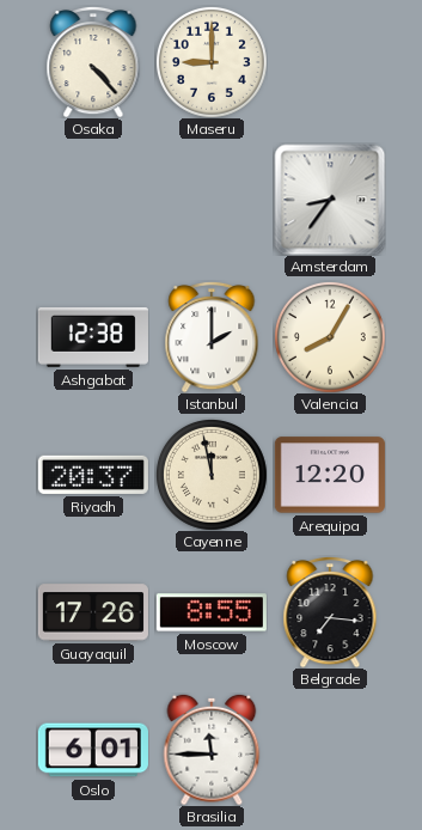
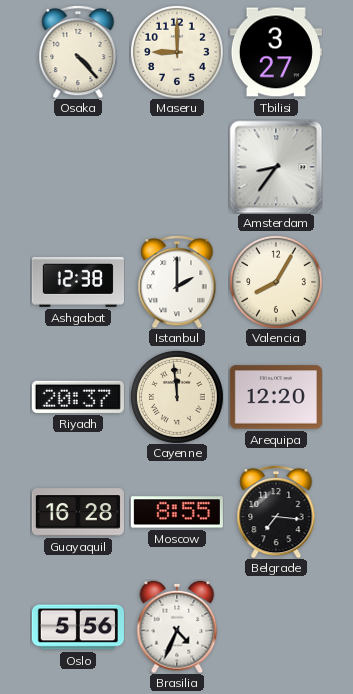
Tbilisi: none -> 3:27 (276, 52)
Cayenne: 11:58 -> 11:59 (177, 397)
Guayaquil: 17:26 -> 16:28 (78, 512)
Oslo: 6:01 -> 5:56 (78, 627)
Brasilia: 11:45 -> 4:34 (177, 627)
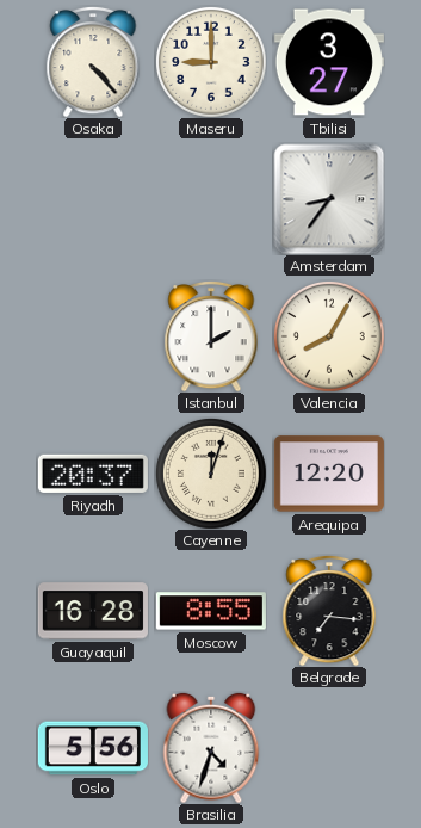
Ashgabat: 12:38 -> none (78, 282)
Cayenne: 11:59 -> 12:03 (211, 474)
Brasilia: 4:34 -> 4:33 (211, 748)
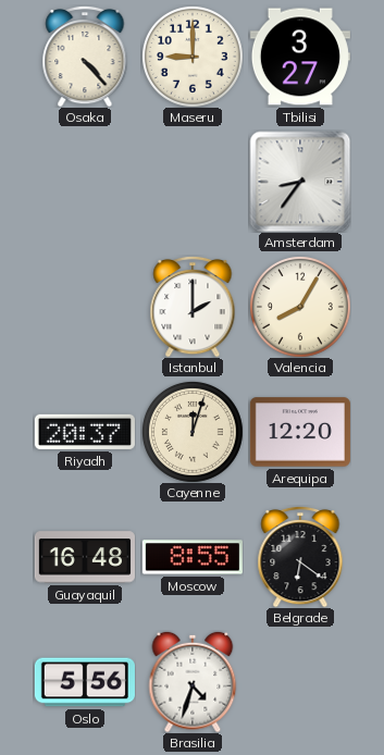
Guayaquil: 16:28 -> 16:48 (85, 557)
Belgrade: 7:16 -> 6:21 (300, 557)
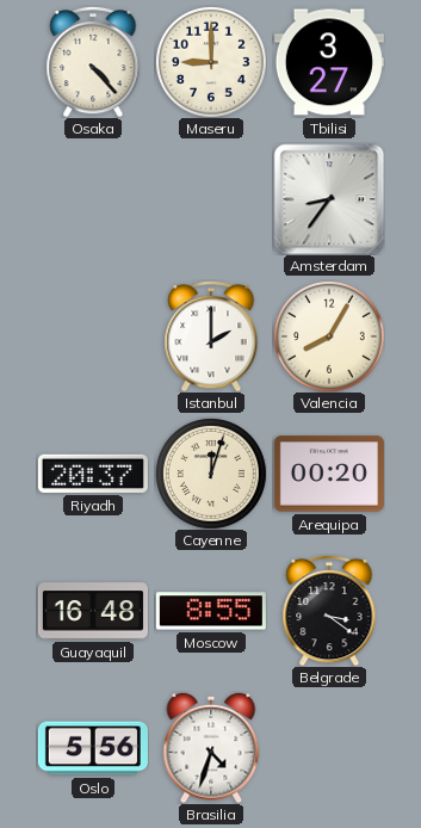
Arequipa: 12:20 -> 00:20 (329, 474)
Belgrade: 6:21 -> 3:21 (329, 611)
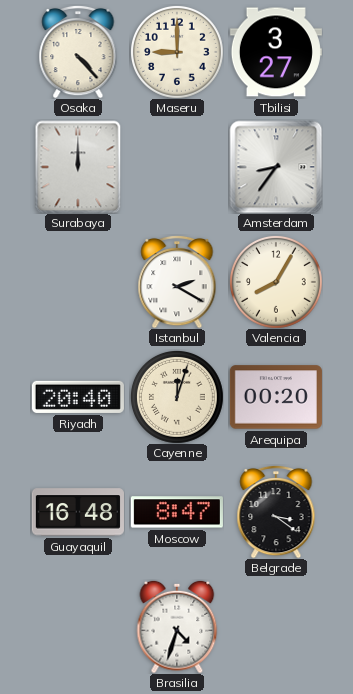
Surabaya: none -> 12:00 (78, 167)
Istanbul: 2:00 -> 2:20 (177, 282)
Riyadh: 20:37 -> 20:40 (78, 397)
Moscow: 8:55 -> 8:47 (177, 512)
Oslo: 5:56 -> none (93, 748)
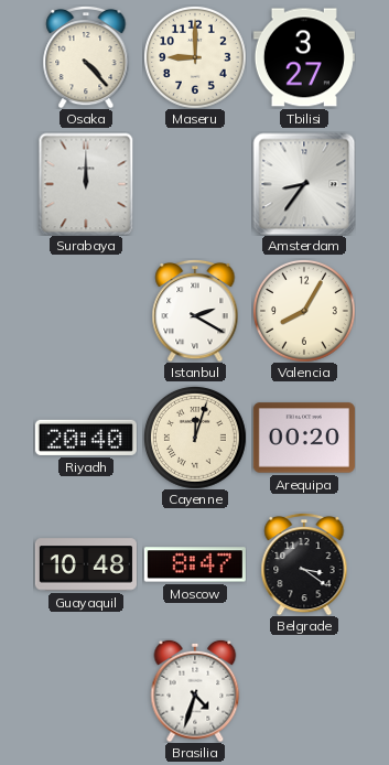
Guayaquil: 16:48 -> 10:48 (86, 564)
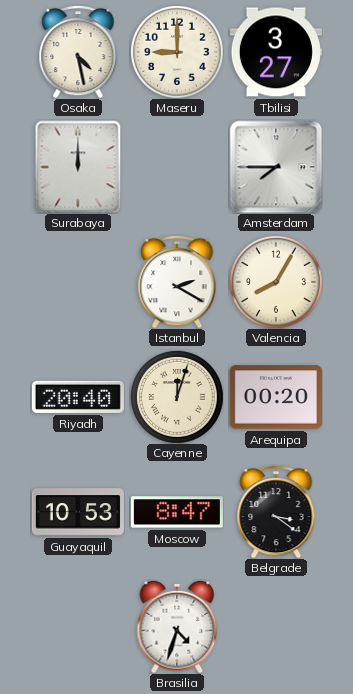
Osaka: 4:23 -> 4:28 (78, 52)
Amsterdam: 8:36 -> 7:45 (276, 167)
Guayaquil: 10:48 -> 10:53 (78, 512)
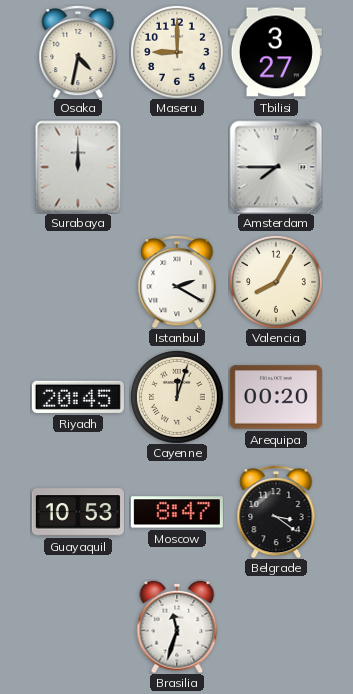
Osaka: 4:28 -> 4:32 (78, 52)
Riyadh: 20:40 -> 20:45 (78, 397)
Brasilia: 4:33 -> 11:33 (177, 627)
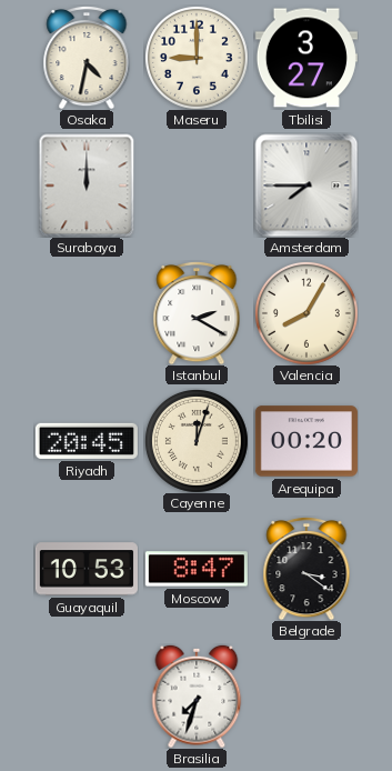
Brasilia: 11:33 -> 7:33 (197, 697)
